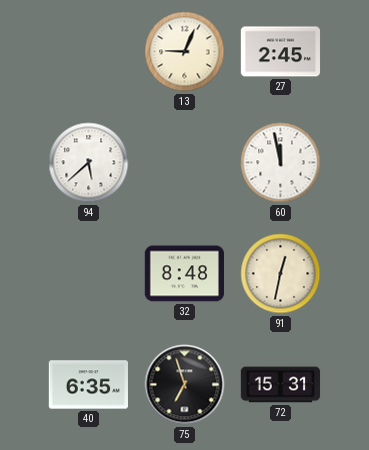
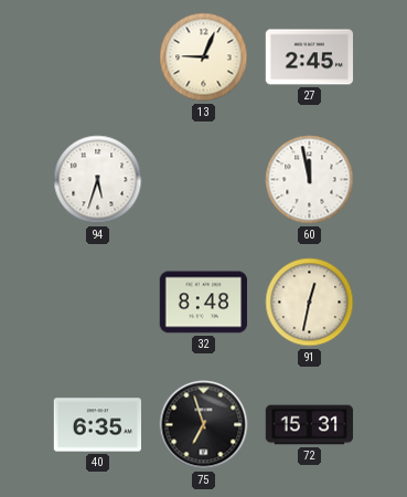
94: 5:38 -> 5:33 (98, 180)
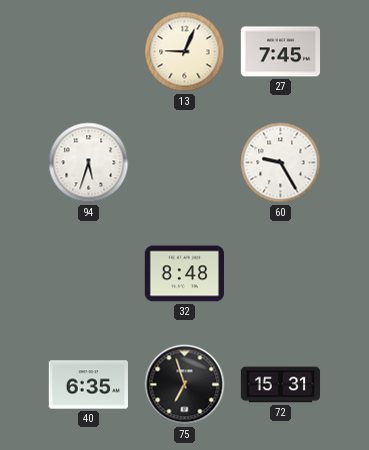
27: 2:45 -> 7:45 (281, 52)
60: 11:58 -> 9:25 (281, 163)
91: 12:32 -> none (310, 303)
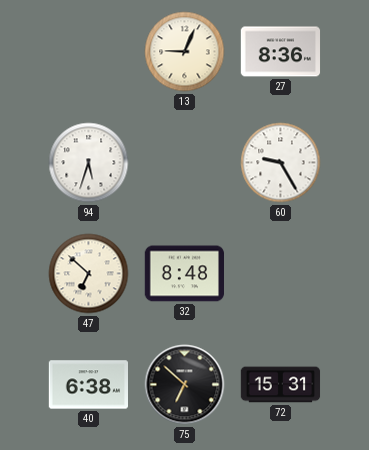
27: 7:45 -> 8:36 (281, 52)
47: none -> 6:52 (89, 274)
40: 6:35 -> 6:38 (89, 385)
75: 6:57 -> 6:52 (185, 385)
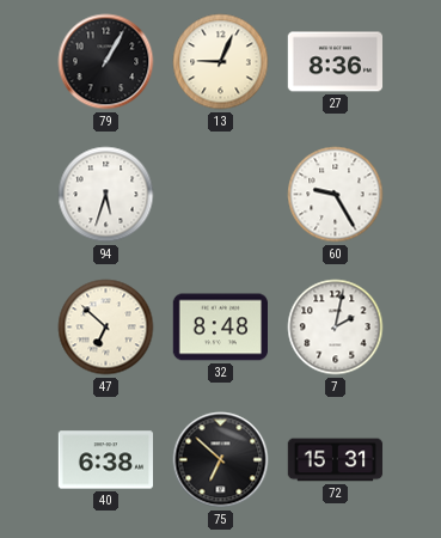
79: none -> 1:05 (106, 62)
7: none -> 2:02 (336, 328)
